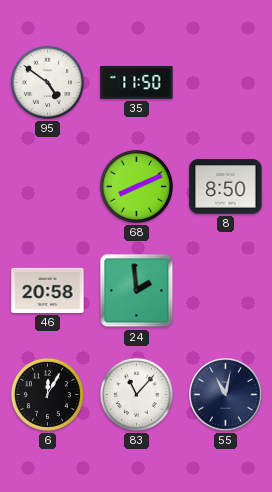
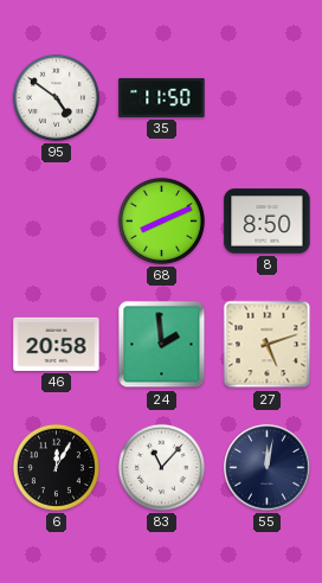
27: none -> 5:12 (268, 345)
55: 11:02 -> 12:02 (268, 468)
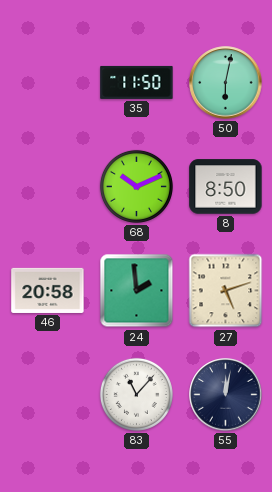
95: 4:51 -> none (56, 97)
50: none -> 6:02 (226, 83)
68: 8:11 -> 10:11 (136, 186)
6: 12:05 -> none (56, 467)
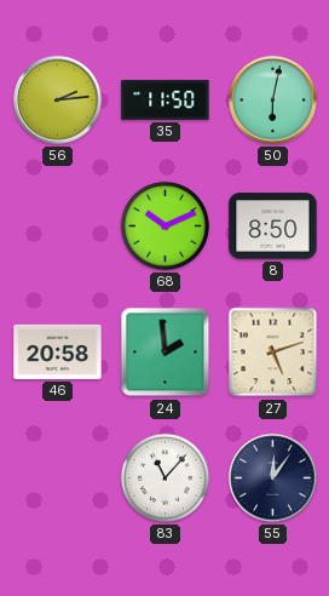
56: none -> 2:14 (58, 101)
55: 12:02 -> 12:06 (273, 478)
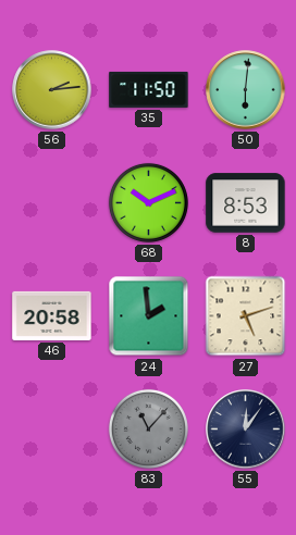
50: 6:02 -> 6:01 (246, 90)
8: 8:50 -> 8:53 (246, 203)
83 dial: white -> grey (148, 428)
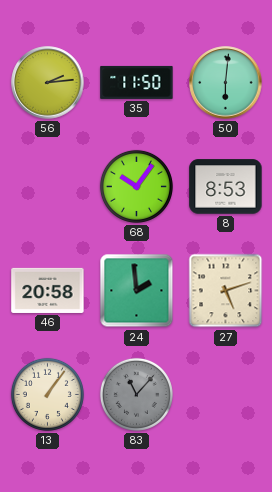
68: 10:11 -> 10:06 (136, 186)
13: none -> 1:06 (47, 394)
55: 12:06 -> none (246, 430)
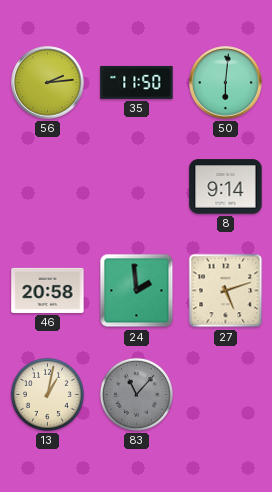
68: 10:06 -> none (136, 186)
8: 8:53 -> 9:14 (226, 187)
13: 1:06 -> 1:02 (47, 394)
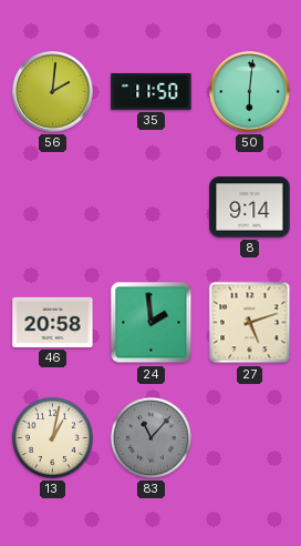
56: 2:14 -> 2:01 (53, 92)
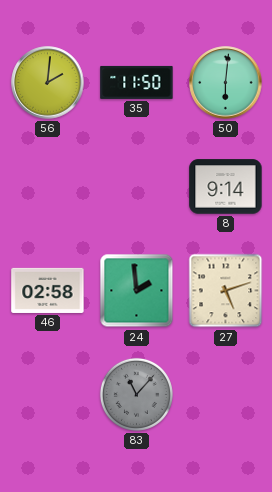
46: 20:58 -> 02:58 (48, 290)
13: 1:02 -> none (52, 437)
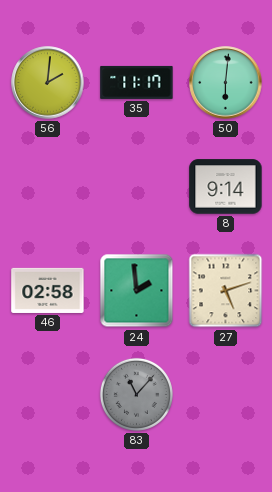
35: 11:50 -> 11:17 (137, 82)
